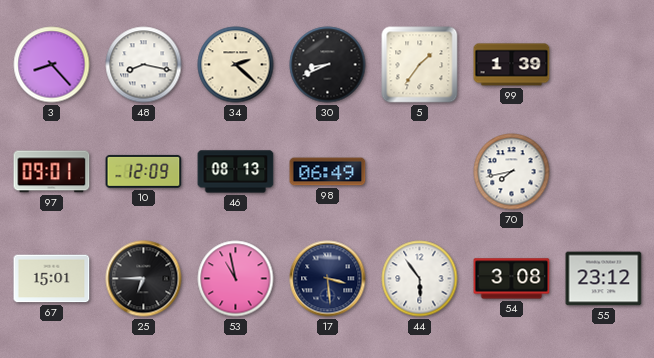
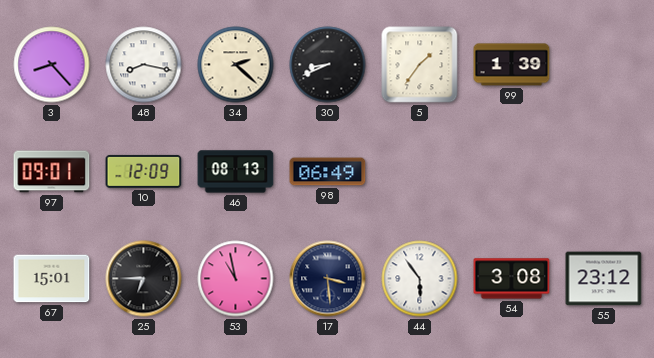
70: 7:43 -> none (512, 172)
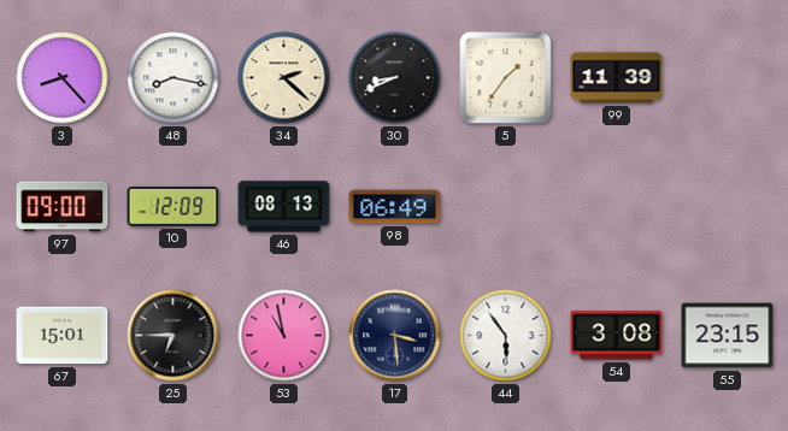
99: 1:39 -> 11:39 (617, 78)
97: 09:01 -> 09:00 (63, 207)
55: 23:12 -> 23:15 (728, 336)
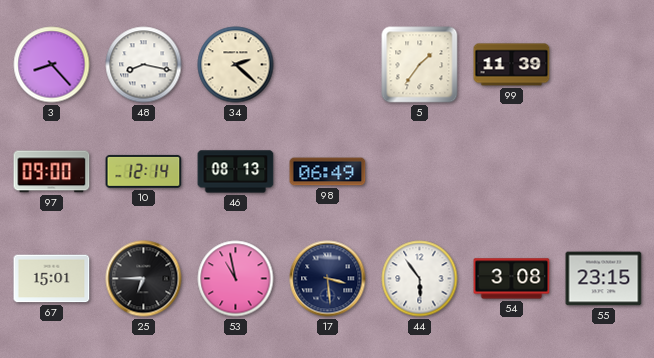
30: 8:41 -> none (395, 78)
10: 12:09 -> 12:14 (144, 171)
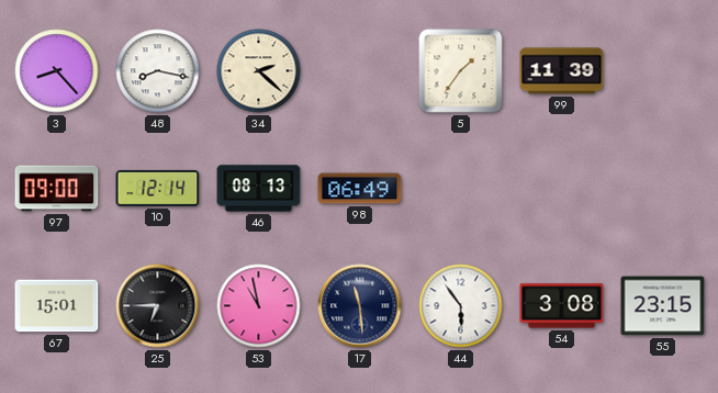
17: 3:29 -> 11:29 (360, 306)
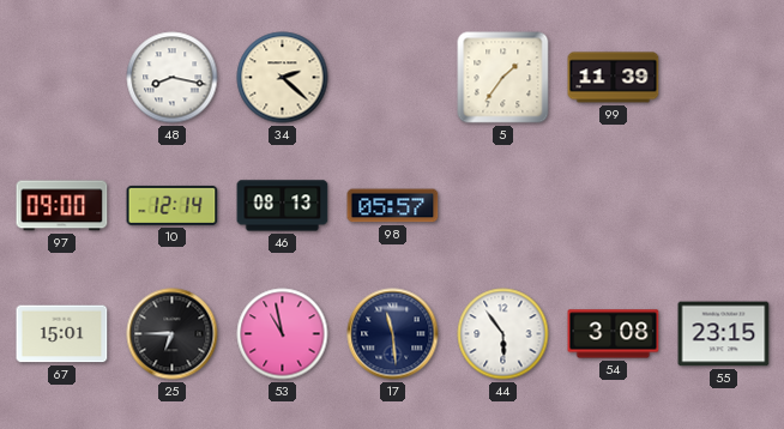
3: 8:23 -> none (57, 71)
98: 06:49 -> 05:57 (393, 206)
